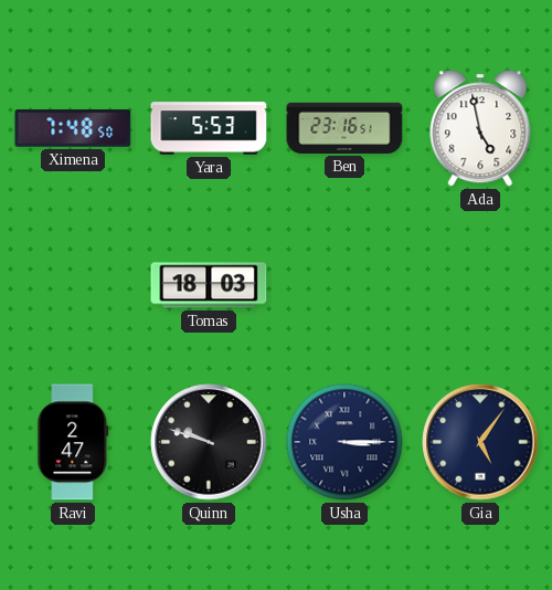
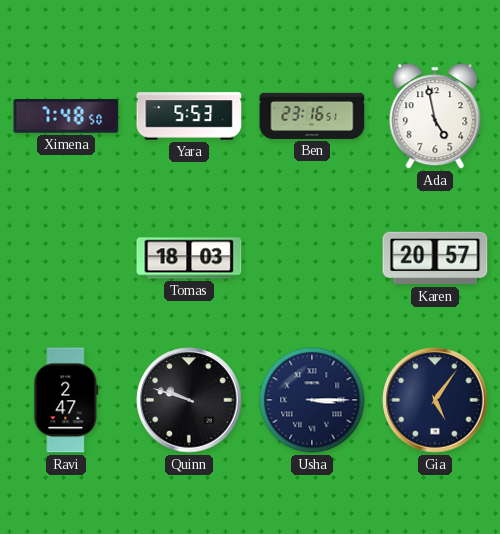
Karen: none -> 20:57 (435, 258)
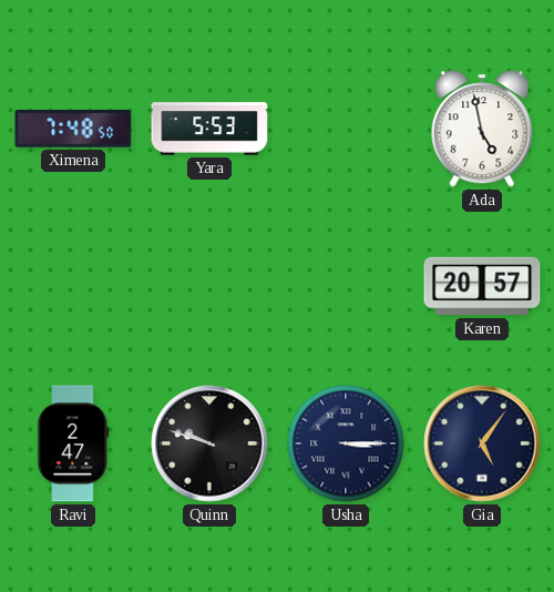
Ben: 23:16 -> none (312, 116)
Tomas: 18:03 -> none (189, 258)
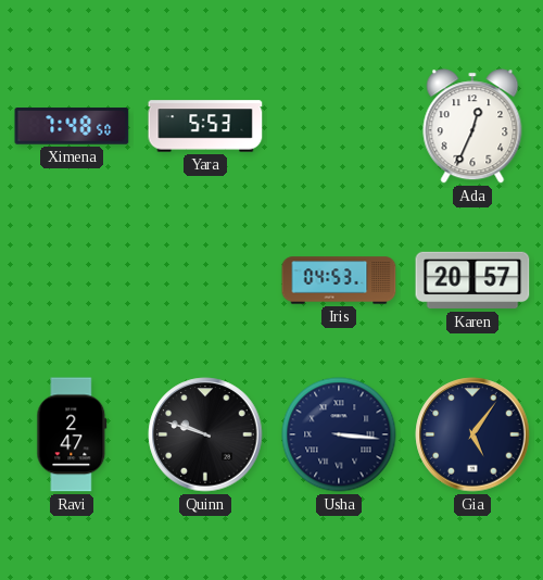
Ada: 4:58 -> 12:34 (472, 126)
Iris: none -> 04:53 (339, 280)
Usha: 3:15 -> 3:16 (339, 434)
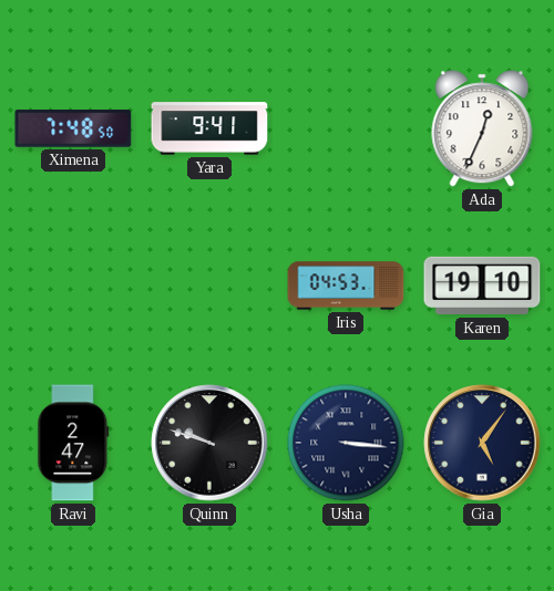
Yara: 5:53 -> 9:41 (209, 128)
Karen: 20:57 -> 19:10 (482, 286)
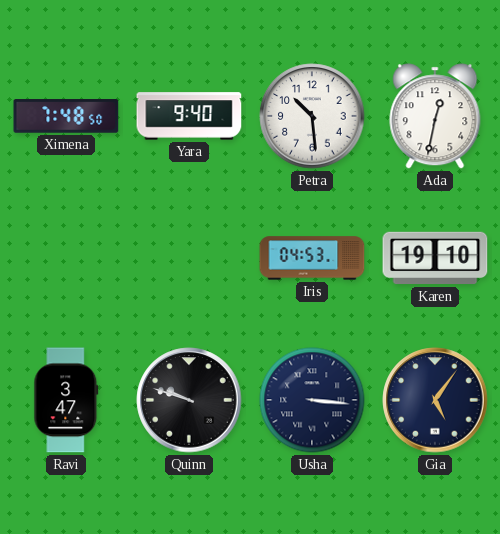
Yara: 9:41 -> 9:40 (189, 116)
Petra: none -> 10:29 (312, 116)
Ada: 12:34 -> 12:32 (435, 116)
Ravi: 2:47 -> 3:47 (66, 400)
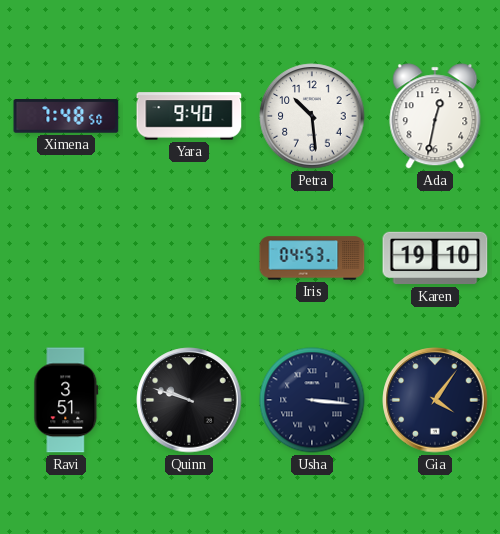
Ravi: 3:47 -> 3:51 (66, 400)
Gia: 5:06 -> 4:06 (435, 400)
